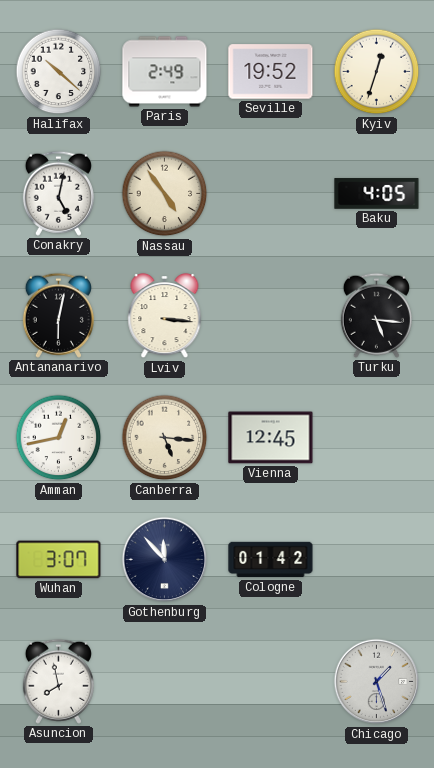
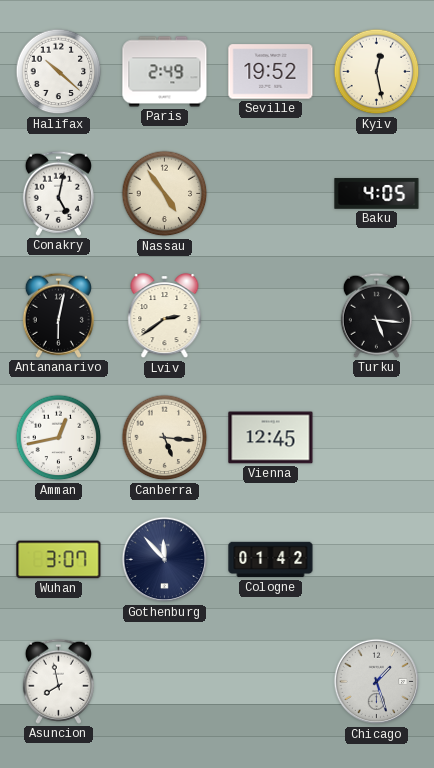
Kyiv: 12:33 -> 12:28 (377, 72)
Lviv: 3:16 -> 2:39 (165, 316)
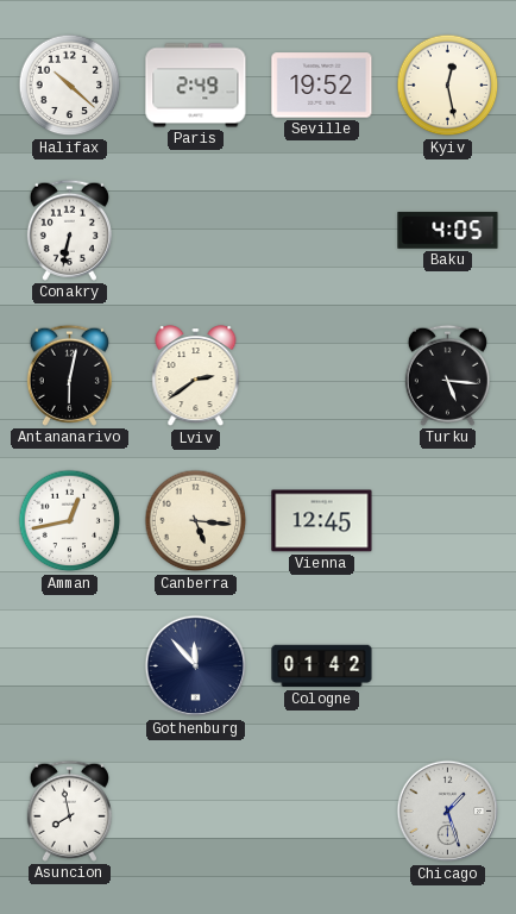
Conakry: 5:02 -> 6:32 (69, 230)
Nassau: 4:54 -> none (165, 194)
Wuhan: 3:07 -> none (59, 560)
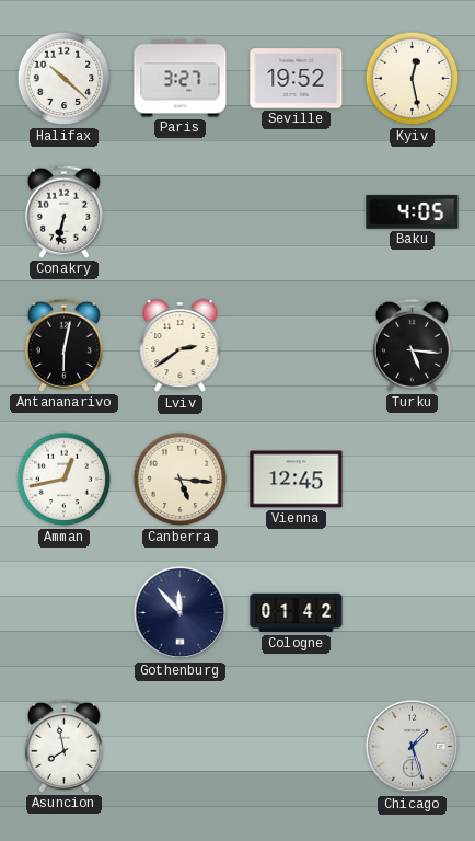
Paris: 2:49 -> 3:27 (181, 79)
